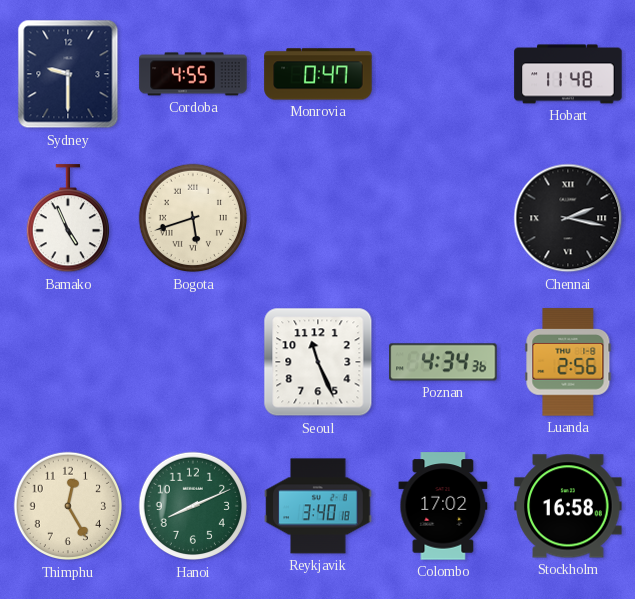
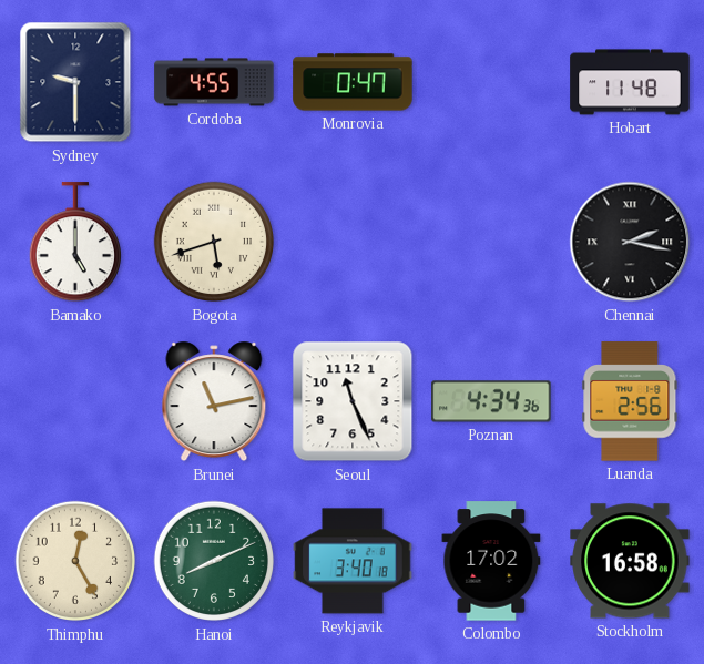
Bamako: 4:56 -> 5:00 (74, 243)
Brunei: none -> 11:13 (214, 401)
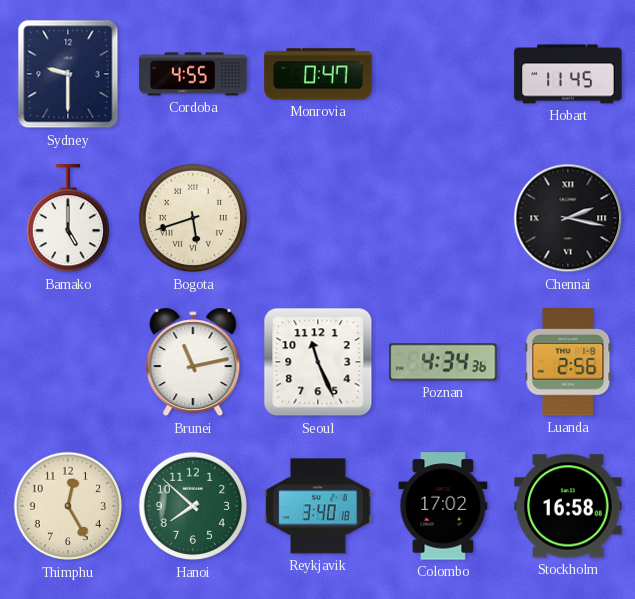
Hobart: 11:48 -> 11:45 (568, 74)
Hanoi: 8:11 -> 7:52 (193, 506)
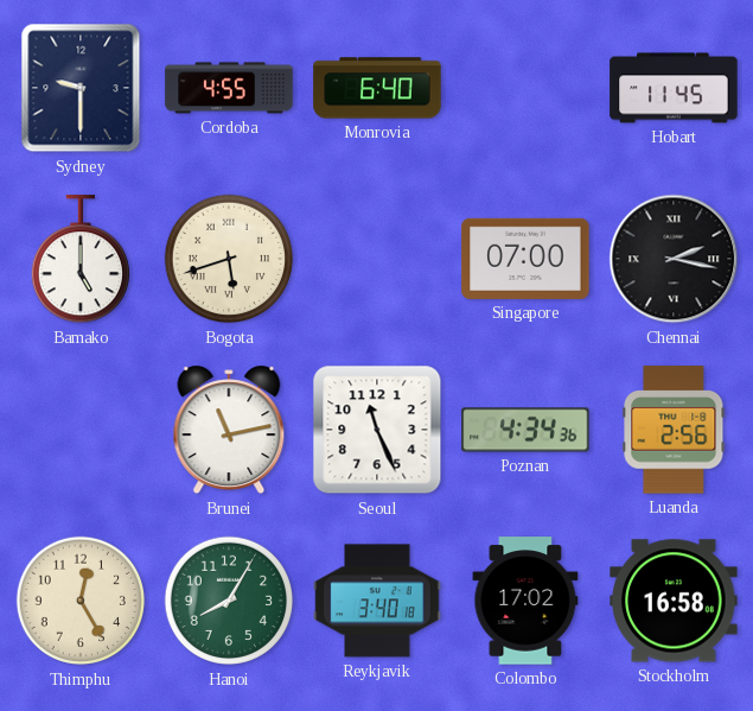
Monrovia: 0:47 -> 6:40 (377, 88)
Singapore: none -> 07:00 (525, 259)
Hanoi: 7:52 -> 8:05 (229, 601)
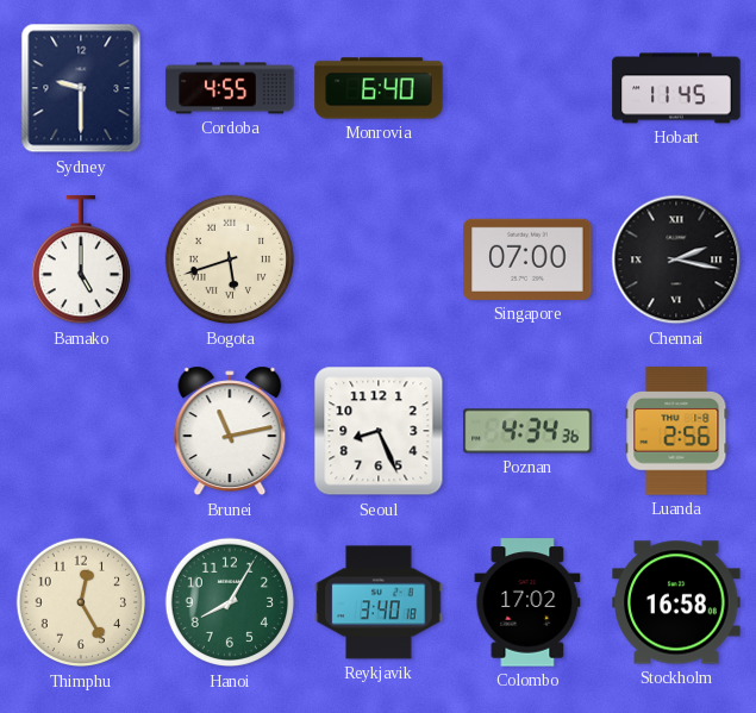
Seoul: 11:26 -> 8:26 (379, 431)
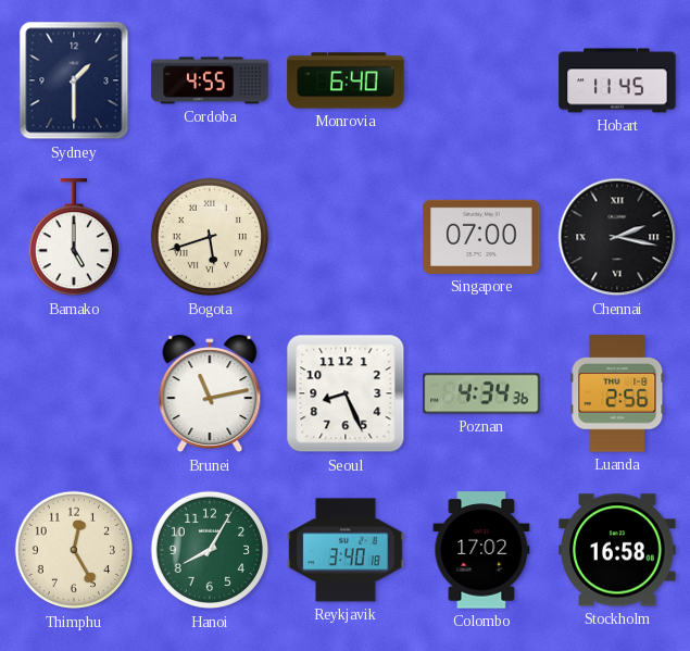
Sydney: 9:30 -> 1:30 (74, 80)
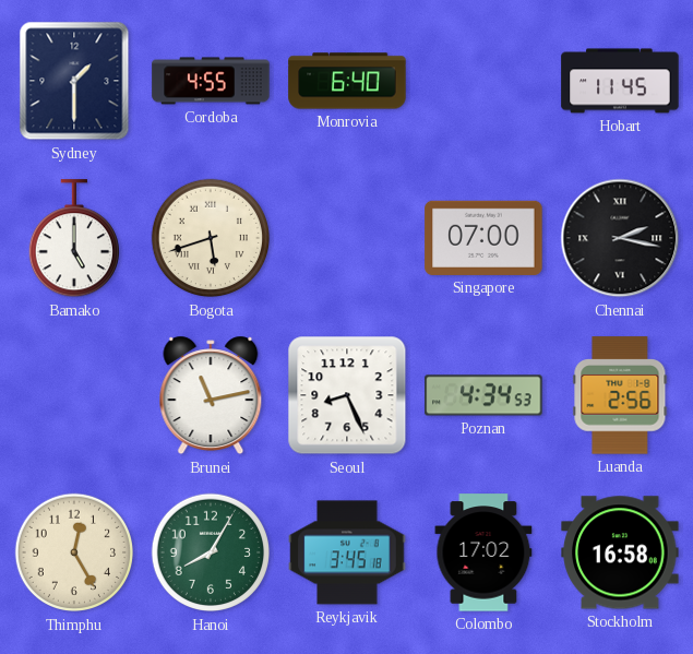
Poznan: 4:34:36 -> 4:34:53 (483, 395)
Reykjavik: 3:40 -> 3:45 (347, 552)
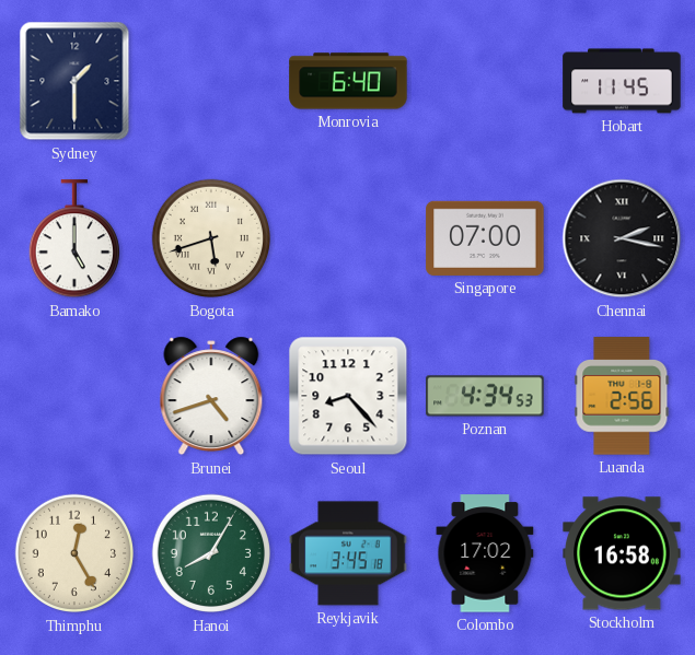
Cordoba: 4:55 -> none (211, 81)
Brunei: 11:13 -> 4:42 (211, 396)
Seoul: 8:26 -> 8:23 (348, 396)
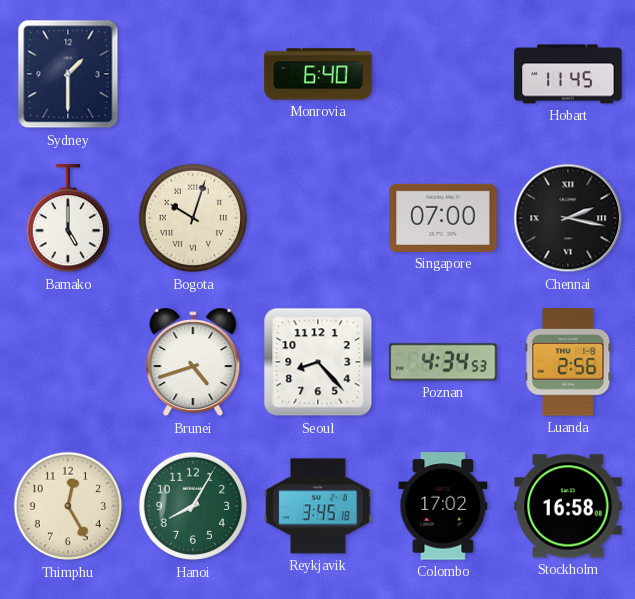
Bogota: 5:42 -> 10:03 (193, 218)
